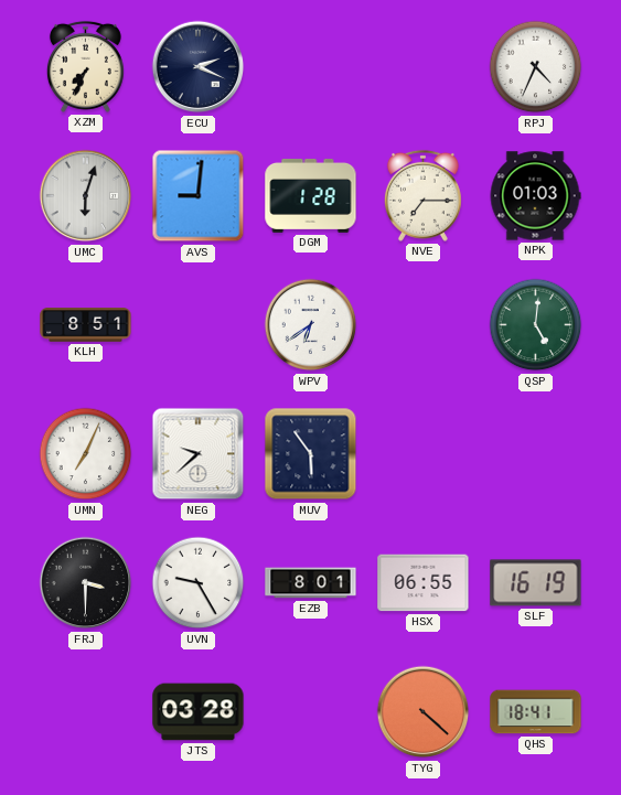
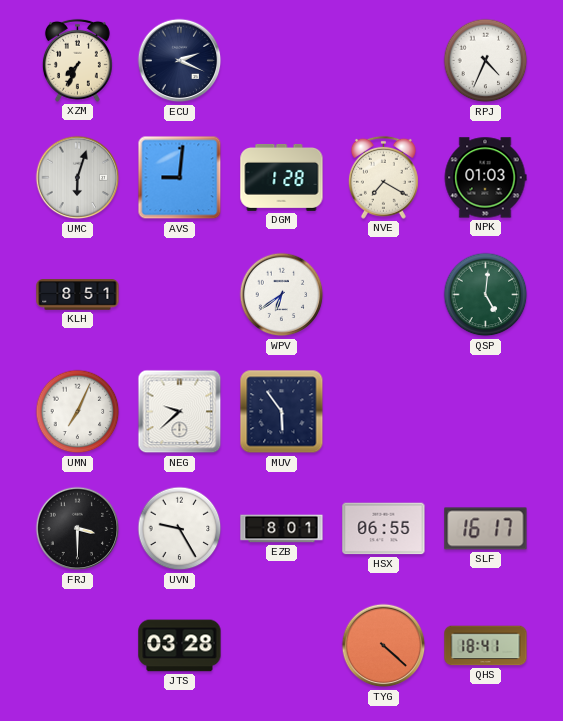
NVE: 7:15 -> 7:20 (383, 177)
SLF: 16:19 -> 16:17 (486, 529)
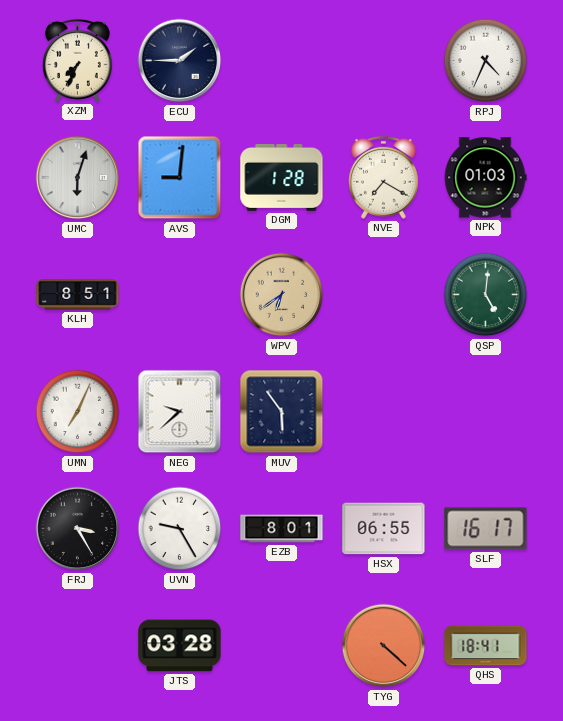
ECU: 2:19 -> 1:45 (180, 61)
WPV dial: white -> champagne (282, 295)
FRJ: 3:30 -> 3:25 (78, 529)
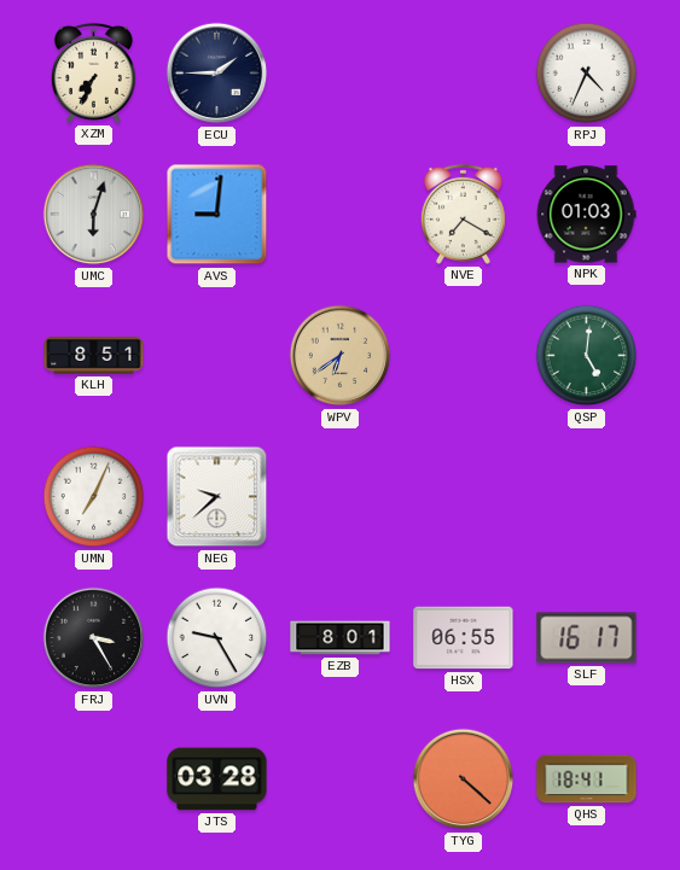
DGM: 1:28 -> none (282, 178)
MUV: 5:54 -> none (282, 412)
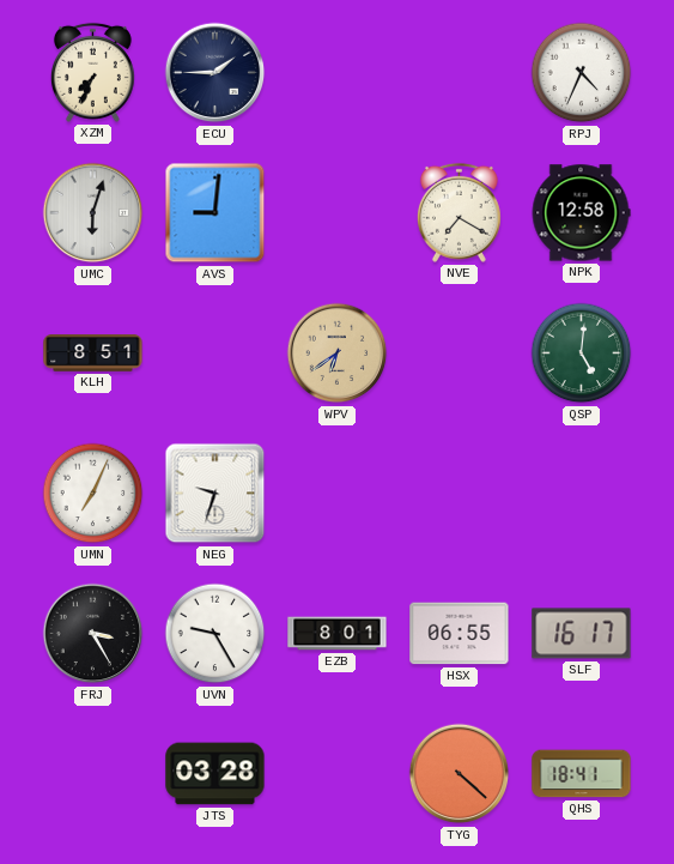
NPK: 01:03 -> 12:58 (581, 213)
NEG: 9:38 -> 9:33 (215, 494)
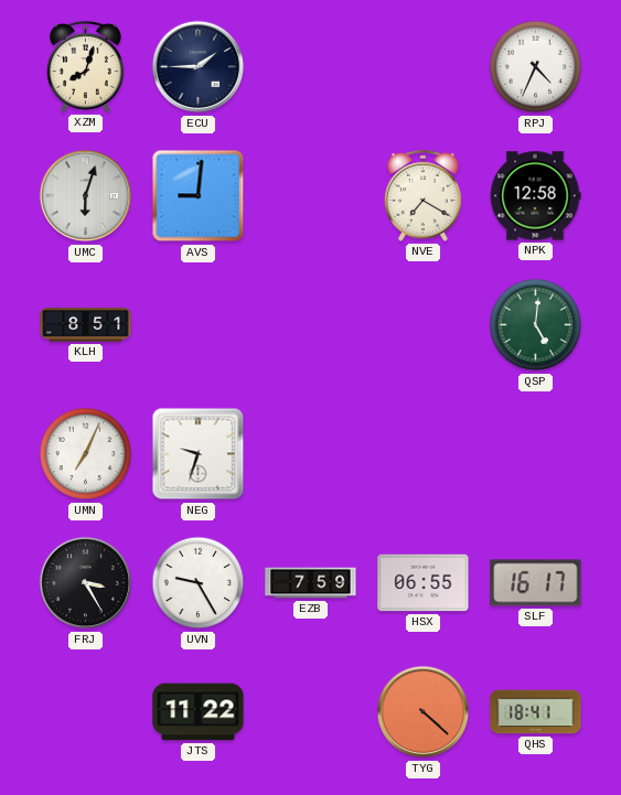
XZM: 7:34 -> 8:03 (85, 66)
WPV: 6:39 -> none (338, 354)
EZB: 8:01 -> 7:59 (311, 583)
JTS: 03:28 -> 11:22 (199, 712)
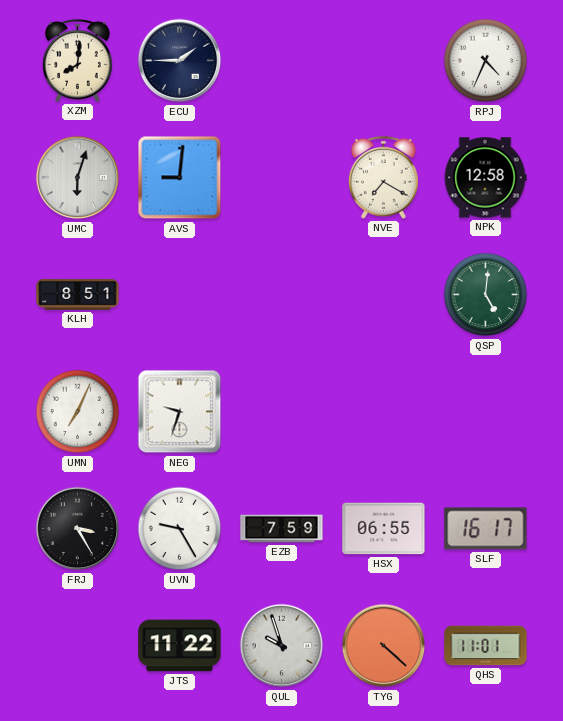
XZM: 8:03 -> 8:01 (77, 60)
QUL: none -> 9:57 (282, 646)
QHS: 18:41 -> 11:01 (486, 646)
